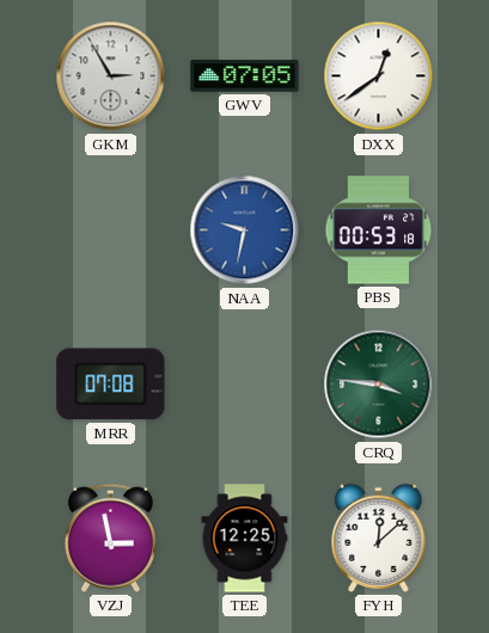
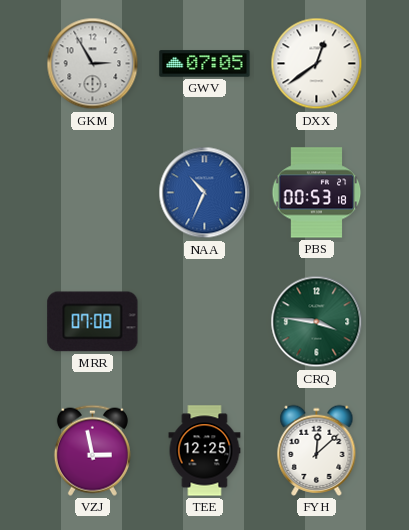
NAA: 9:32 -> 10:34 (205, 193)
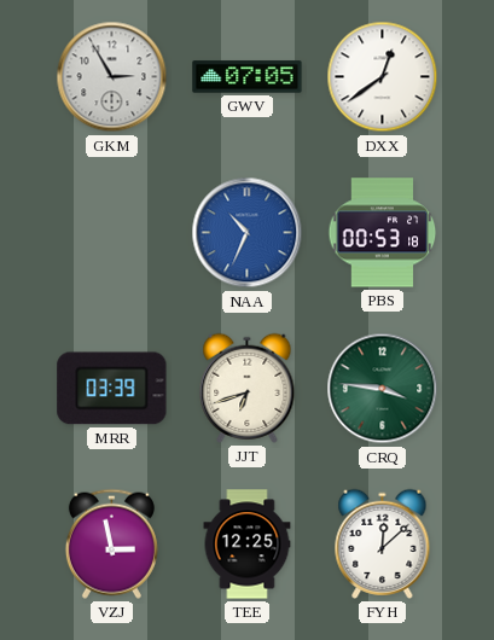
MRR: 07:08 -> 03:39 (112, 389)
JJT: none -> 6:42 (248, 388)
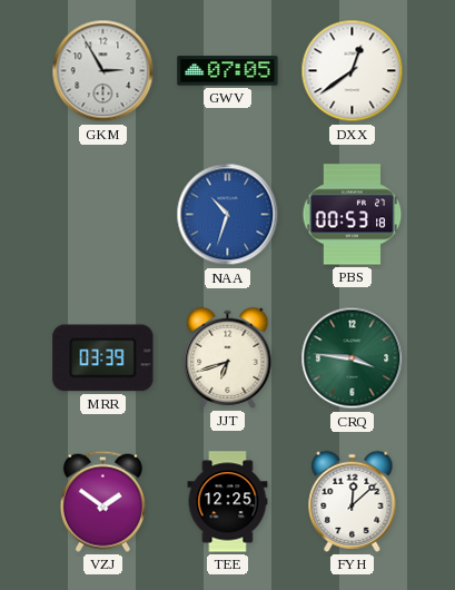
NAA: 10:34 -> 10:33 (228, 215)
VZJ: 2:58 -> 1:51 (102, 501)
